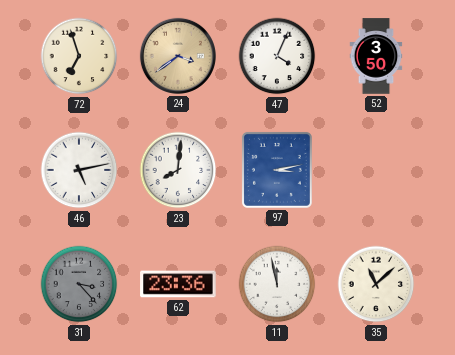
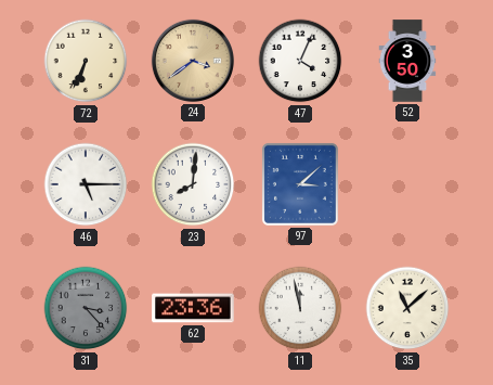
72: 6:57 -> 6:34 (86, 61)
46: 5:13 -> 5:15 (86, 184)
97: 3:13 -> 3:08 (300, 184)
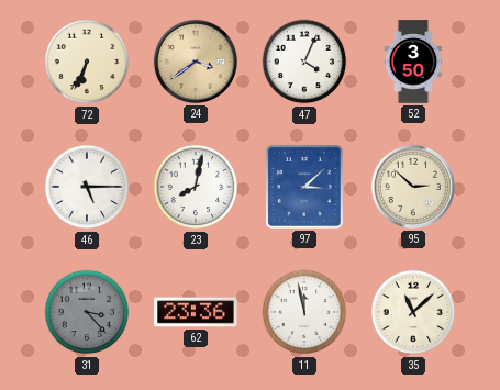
23: 8:01 -> 8:02 (196, 187)
95: none -> 2:52 (413, 187)
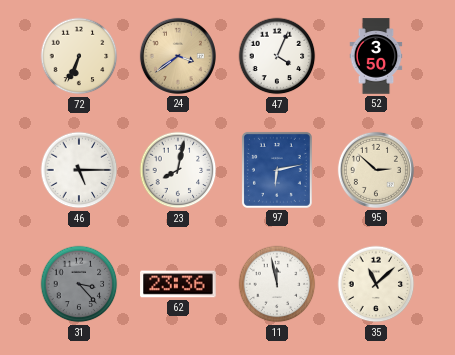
97: 3:08 -> 6:13 (277, 170)
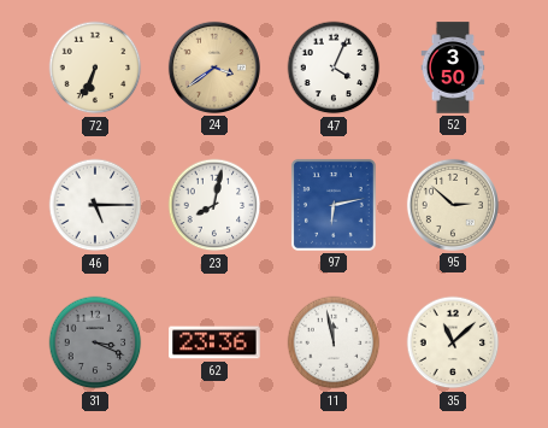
31: 3:23 -> 3:19 (95, 342)
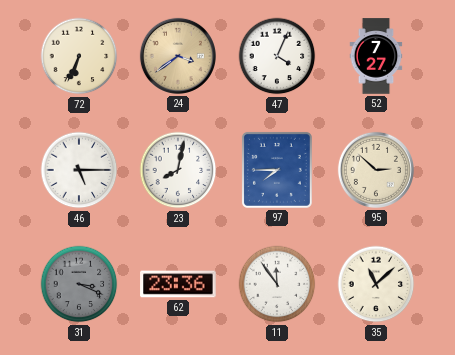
52: 3:50 -> 7:27 (376, 56)
97: 6:13 -> 7:45 (277, 170)
11: 11:58 -> 11:54 (277, 284)
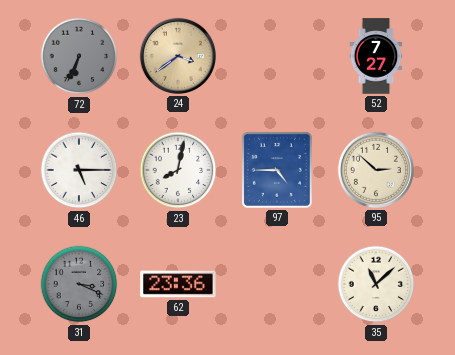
72 dial: cream -> grey (79, 56)
47: 4:04 -> none (277, 56)
97: 7:45 -> 4:45 (277, 170)
11: 11:54 -> none (277, 284)
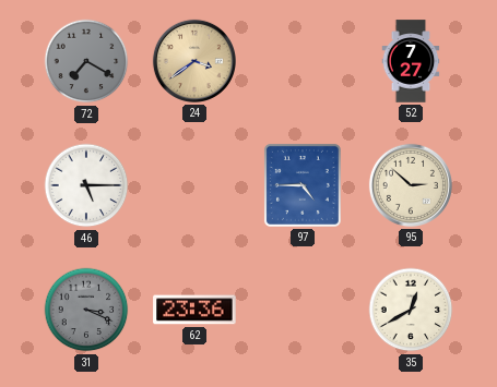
72: 6:34 -> 7:20 (86, 61)
23: 8:02 -> none (178, 170)
35: 11:08 -> 12:40 (411, 310)
